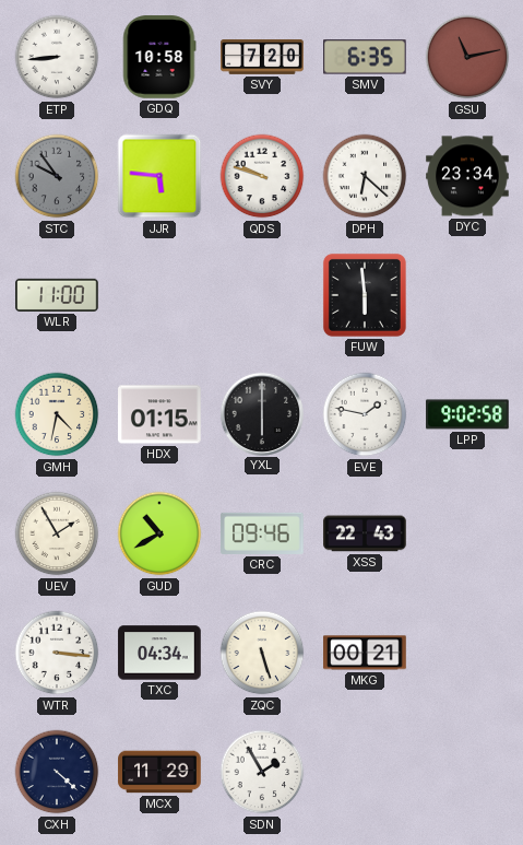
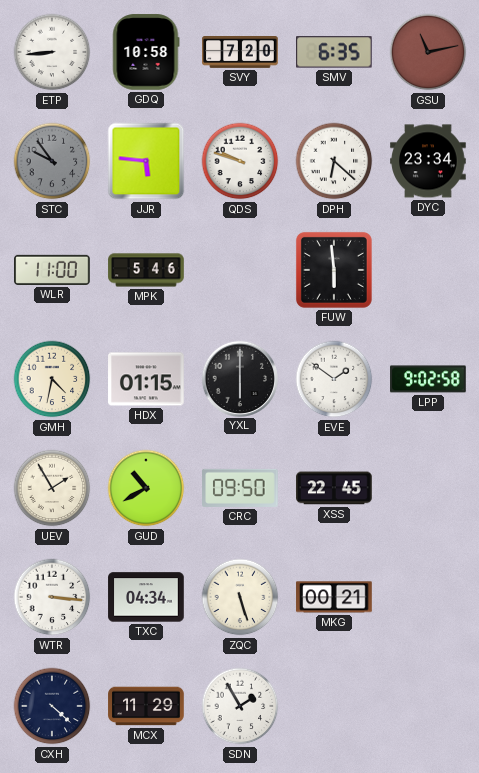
MPK: none -> 5:46 (146, 270)
EVE: 1:47 -> 1:51 (334, 379)
CRC: 09:46 -> 09:50 (240, 488)
XSS: 22:43 -> 22:45 (334, 488)
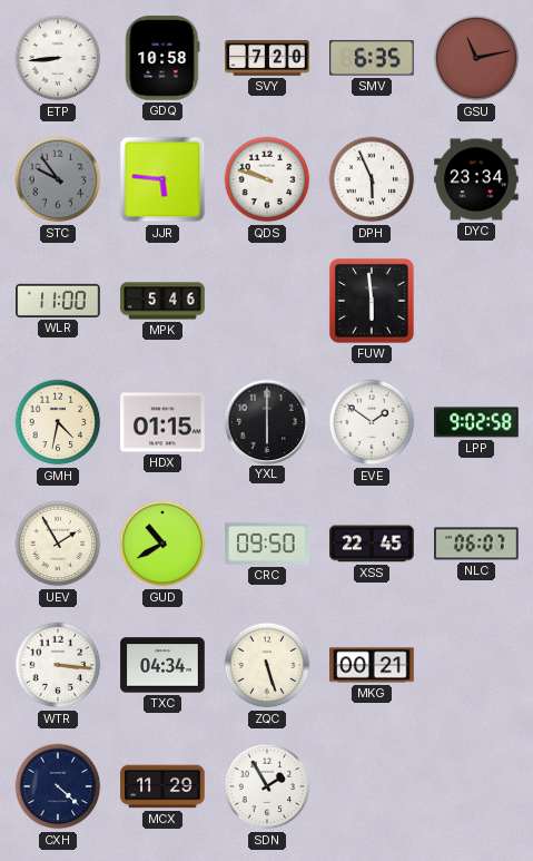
DPH: 6:22 -> 5:56 (372, 179)
NLC: none -> 06:07 (476, 544)
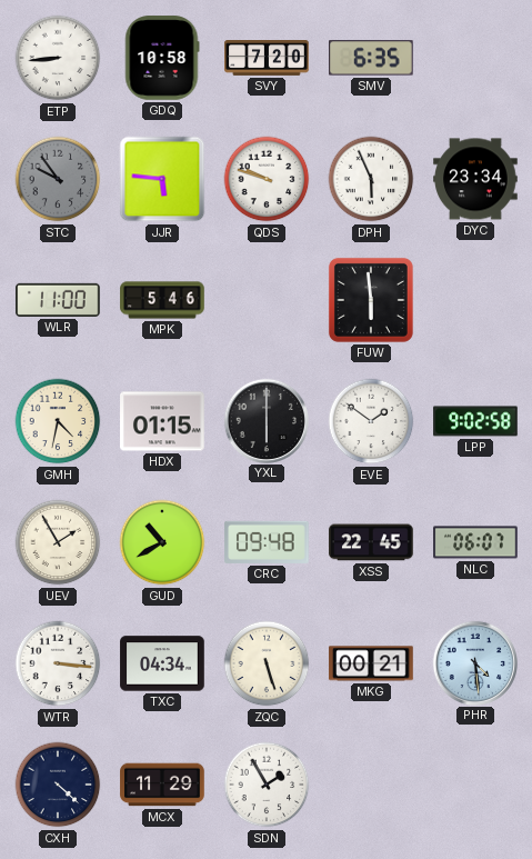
GSU: 11:13 -> none (476, 58)
CRC: 09:50 -> 09:48 (267, 542)
PHR: none -> 4:29 (474, 662)
